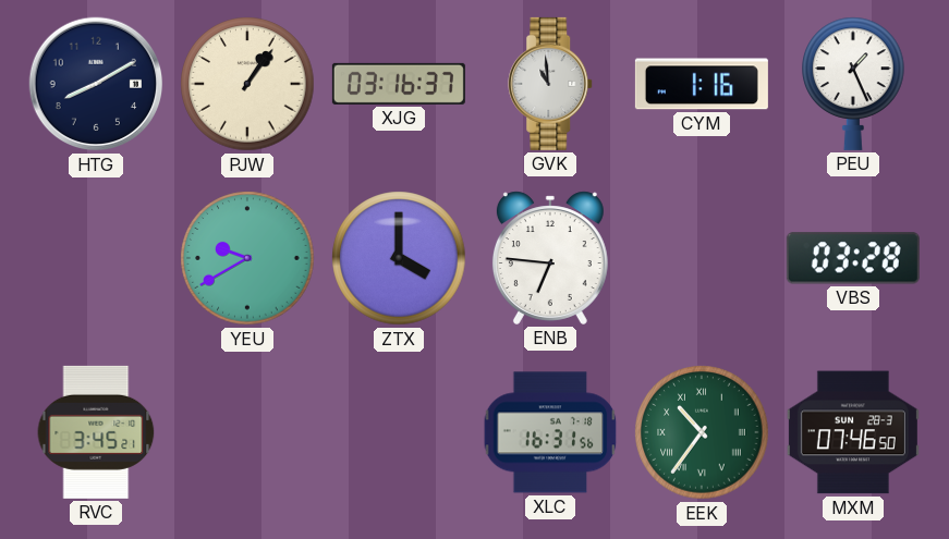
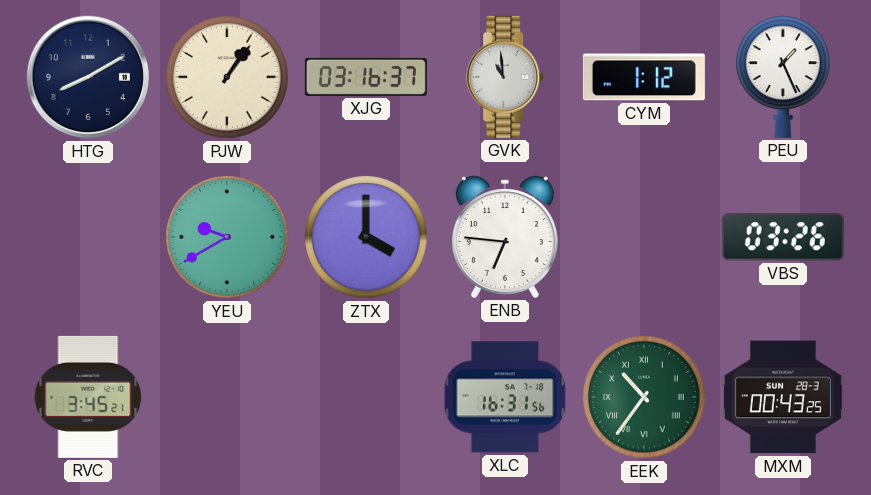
CYM: 1:16 -> 1:12 (644, 77)
VBS: 03:28 -> 03:26 (783, 237)
MXM: 07:46 -> 00:43 (783, 397)
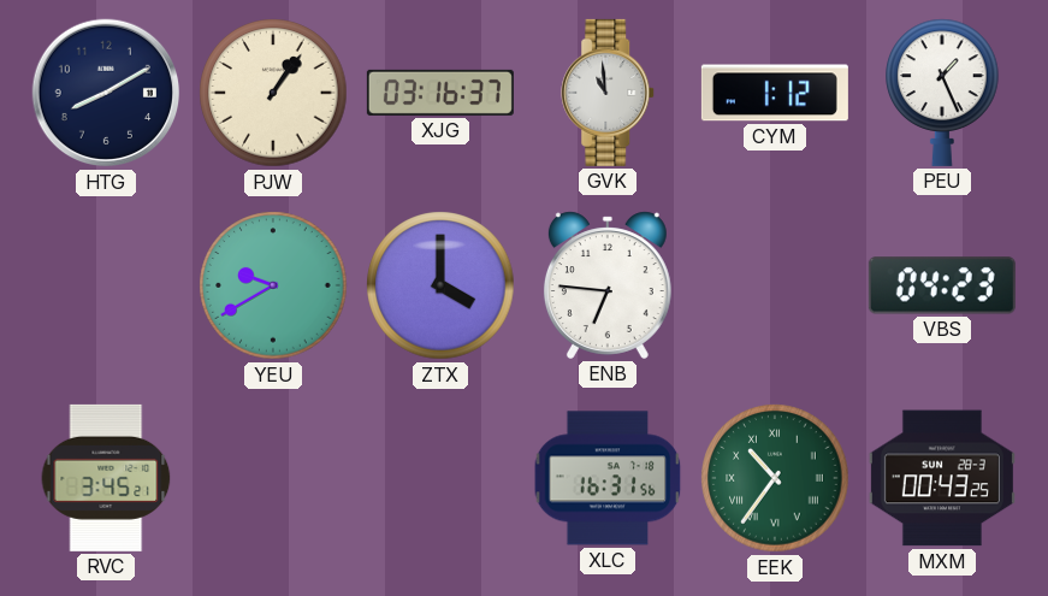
VBS: 03:26 -> 04:23 (942, 285)
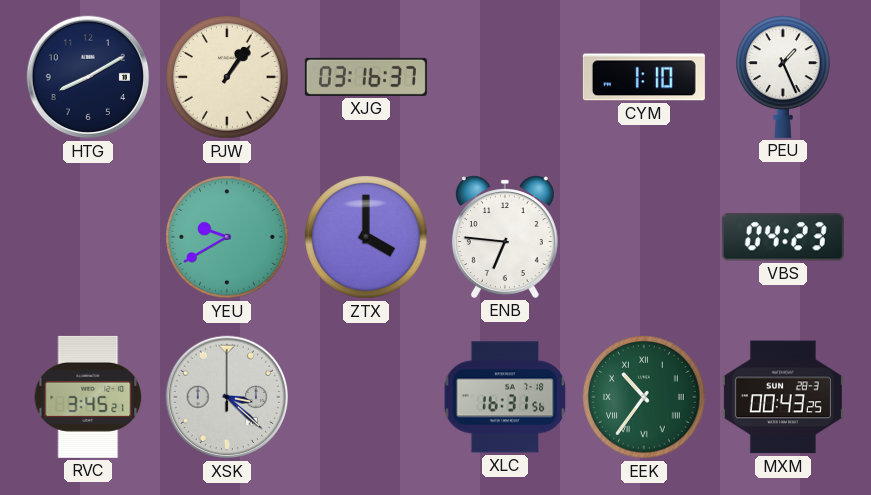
GVK: 10:59 -> none (609, 93)
CYM: 1:12 -> 1:10 (644, 77)
XSK: none -> 3:22 (227, 397)
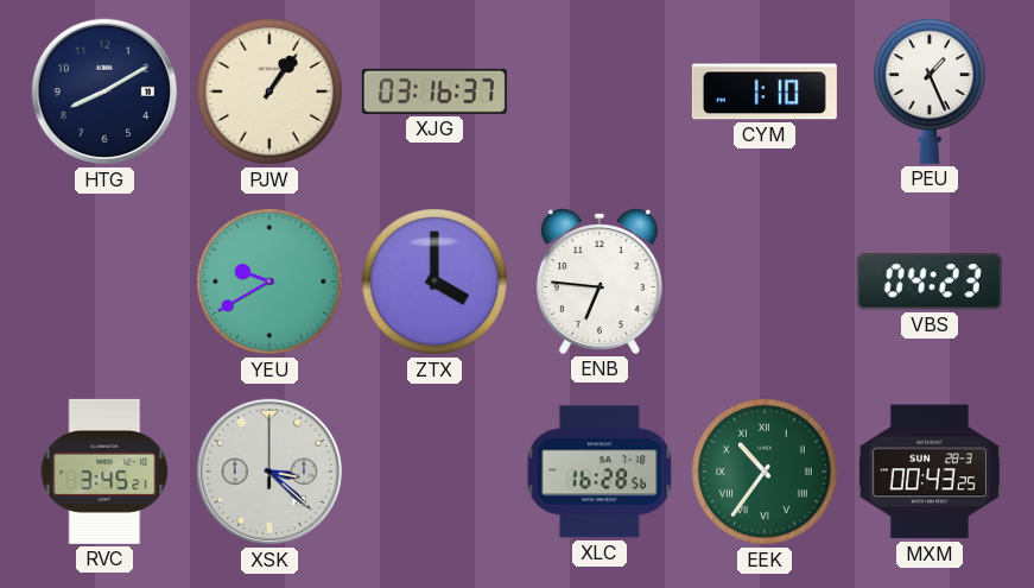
XLC: 16:31 -> 16:28 (600, 472)
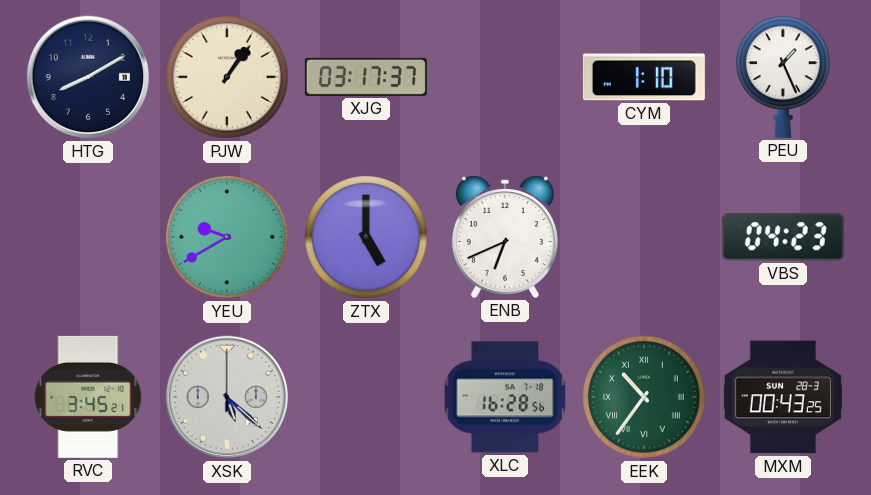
XJG: 03:16 -> 03:17 (366, 77)
ZTX: 4:00 -> 5:00 (366, 237)
ENB: 6:46 -> 6:41 (505, 237)
XSK: 3:22 -> 5:22 (227, 397)
